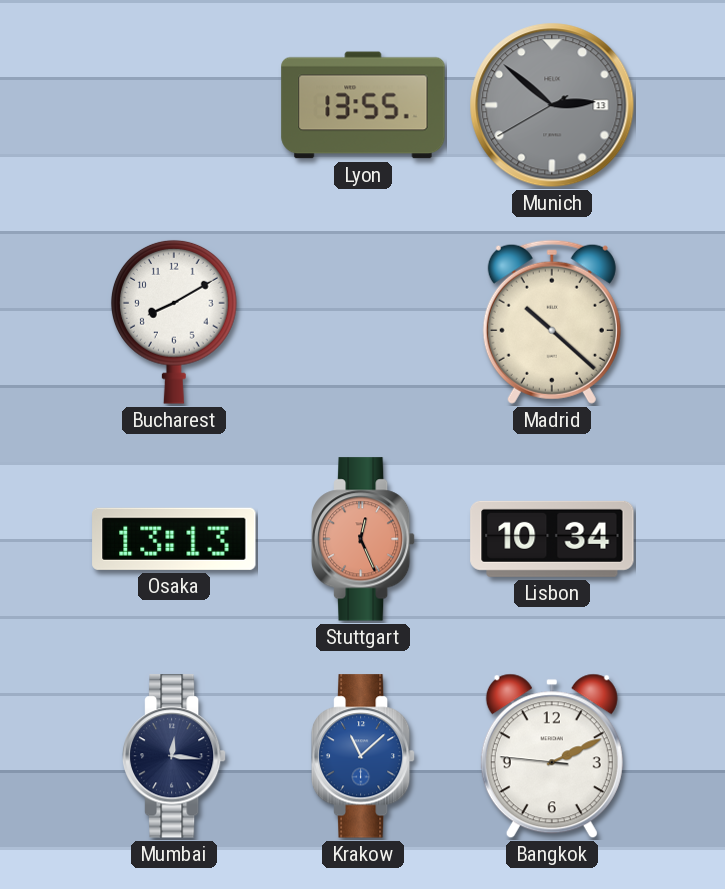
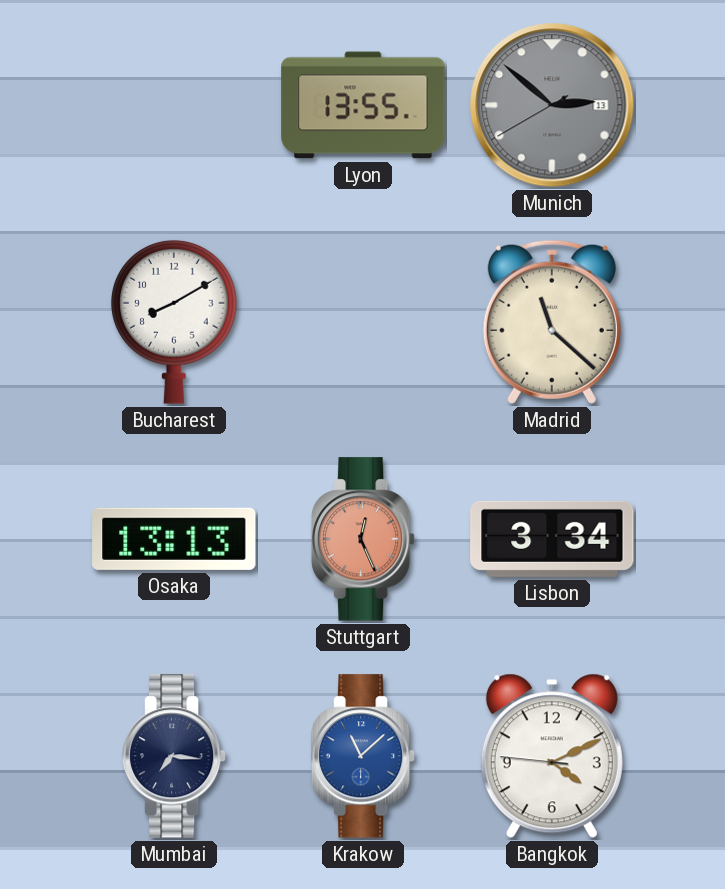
Madrid: 10:22 -> 11:22 (552, 322)
Lisbon: 10:34 -> 3:34 (552, 539)
Mumbai: 12:16 -> 7:16 (174, 756)
Bangkok: 2:10 -> 4:10 (552, 756)
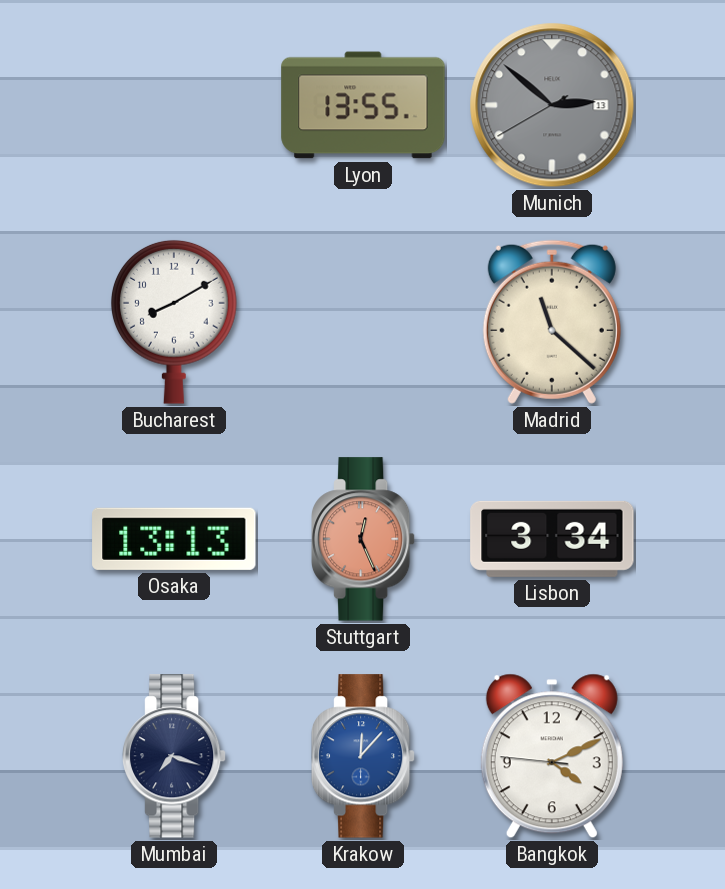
Mumbai: 7:16 -> 7:18 (174, 756)
Krakow: 11:08 -> 12:07 (363, 756)
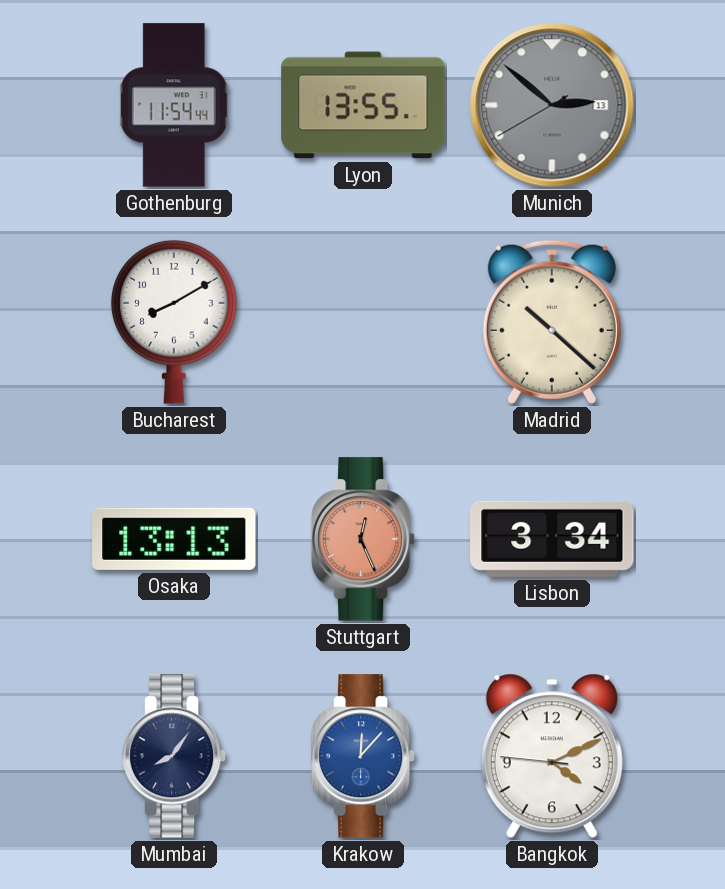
Gothenburg: none -> 11:54 (174, 105)
Madrid: 11:22 -> 10:22 (552, 322)
Mumbai: 7:18 -> 8:06 (174, 756)
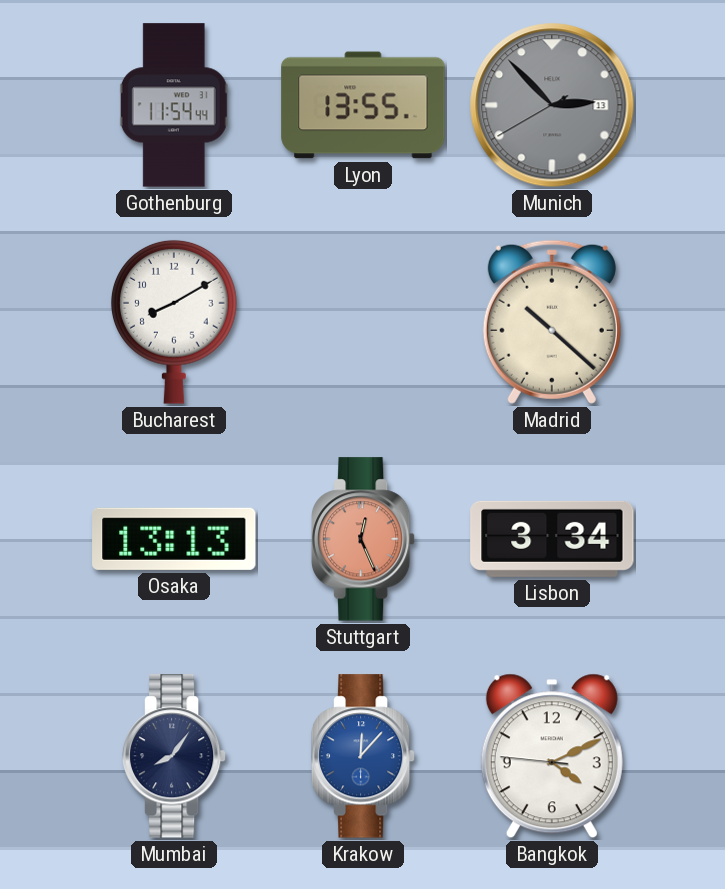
Munich: 2:51 -> 2:52 (552, 105)
